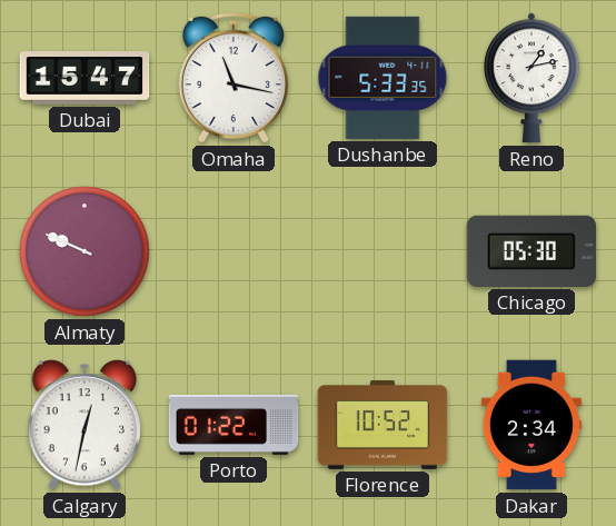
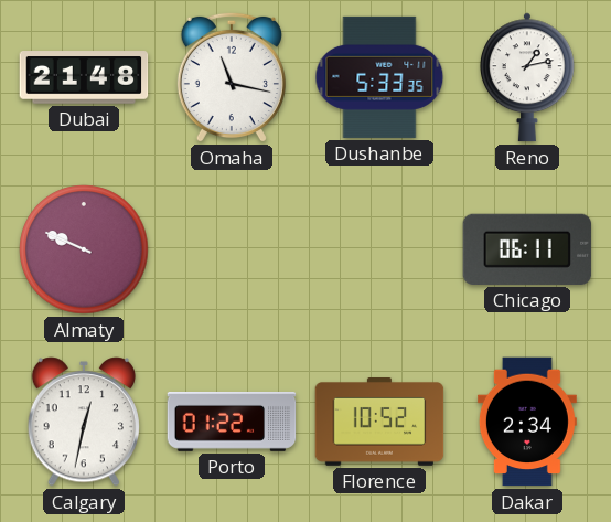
Dubai: 15:47 -> 21:48 (84, 77)
Chicago: 05:30 -> 06:11 (527, 249)
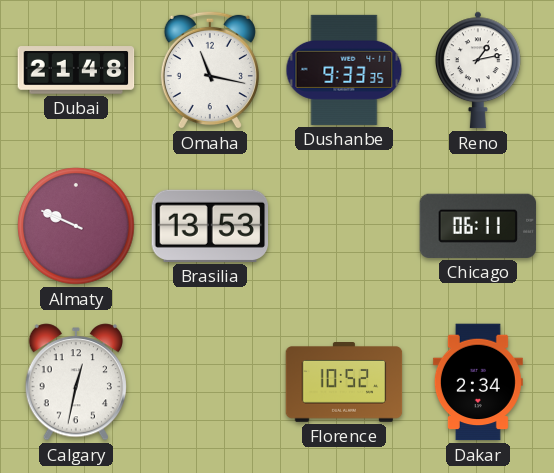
Dushanbe: 5:33 -> 9:33 (344, 70)
Brasilia: none -> 13:53 (210, 226)
Porto: 01:22 -> none (232, 422)
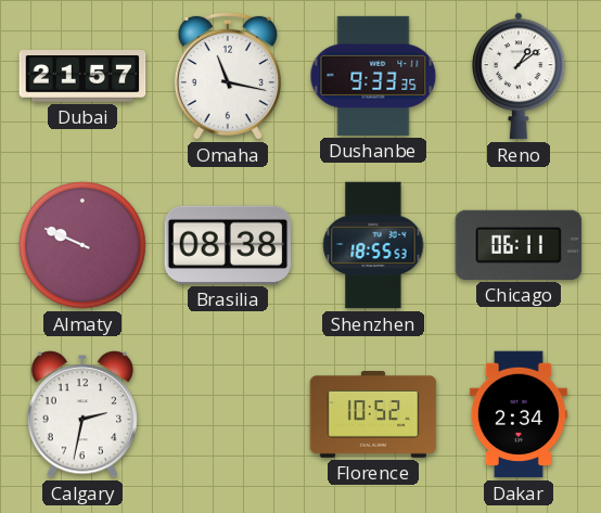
Dubai: 21:48 -> 21:57 (82, 76)
Reno: 1:13 -> 1:09 (519, 76)
Brasilia: 13:53 -> 08:38 (228, 245)
Shenzhen: none -> 18:55 (373, 245)
Calgary: 12:32 -> 2:32 (81, 414)
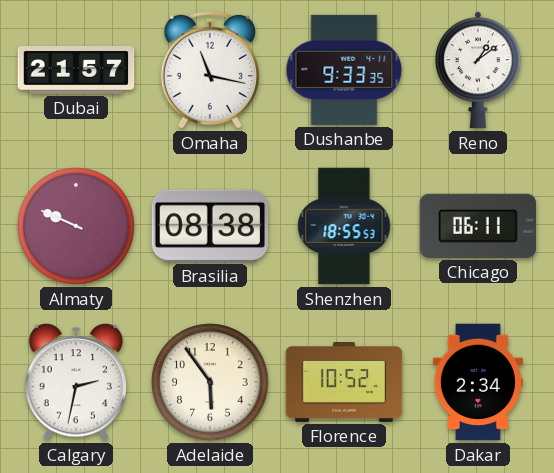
Adelaide: none -> 5:54 (210, 382)
